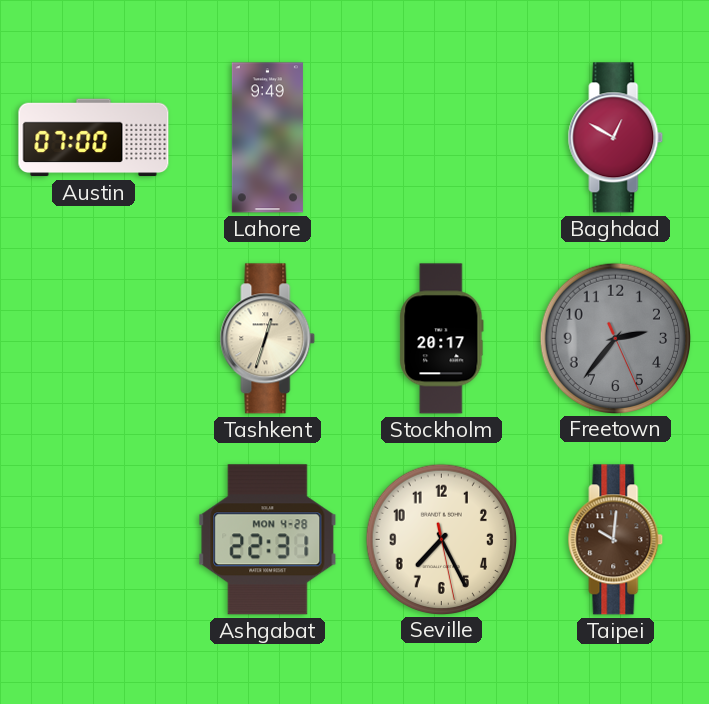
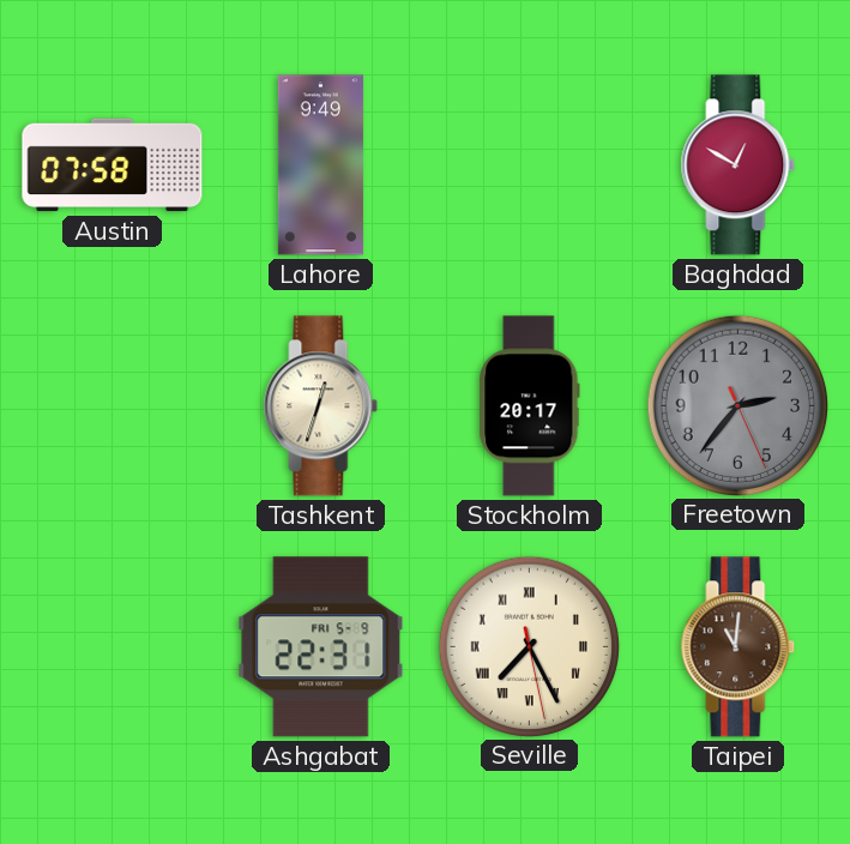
Austin: 07:00 -> 07:58 (113, 165)
Ashgabat date: MON 4-28 -> FRI 5-9 (321, 647)
Seville numerals: Arabic -> Roman (529, 646)
Taipei: 10:01 -> 11:01 (739, 647)
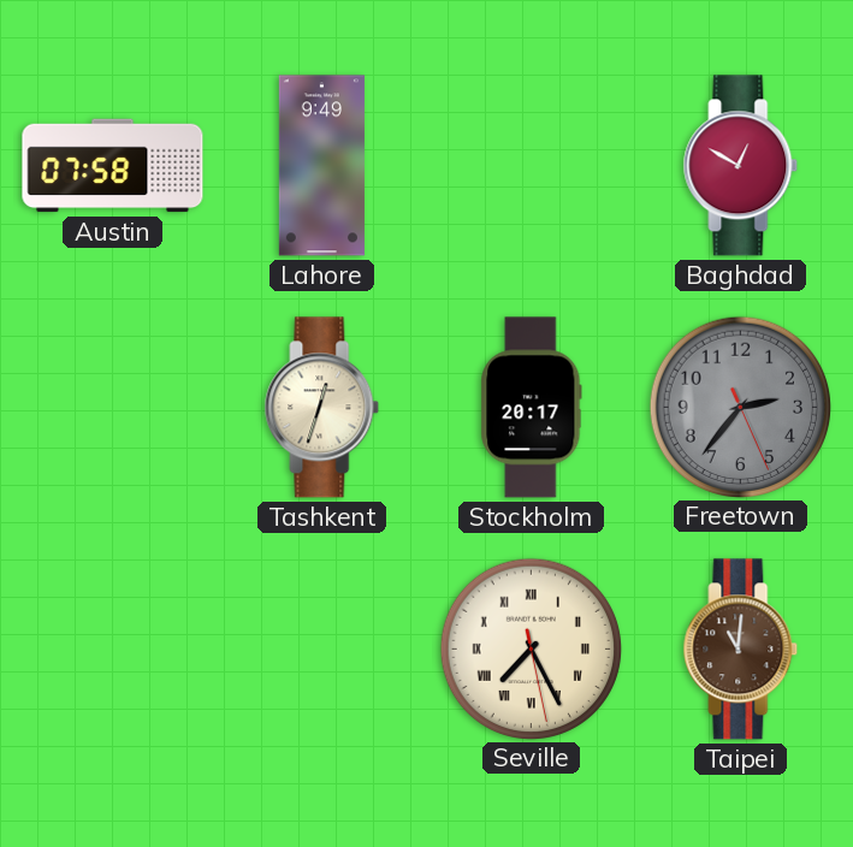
Ashgabat: 22:31 -> none (321, 647)
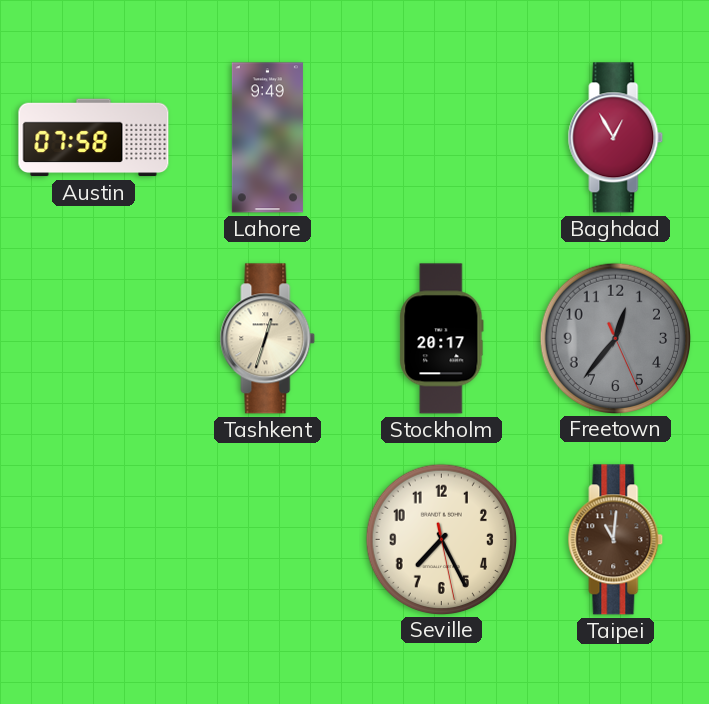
Baghdad: 12:50 -> 12:55 (616, 138)
Freetown: 2:36 -> 12:36 (615, 338)
Seville numerals: Roman -> Arabic (441, 539)
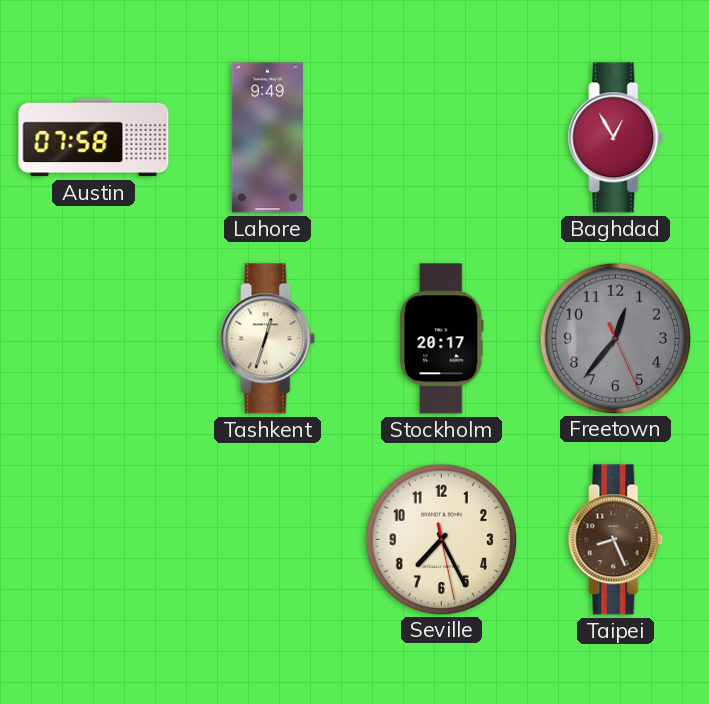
Taipei: 11:01 -> 8:26 (616, 540)
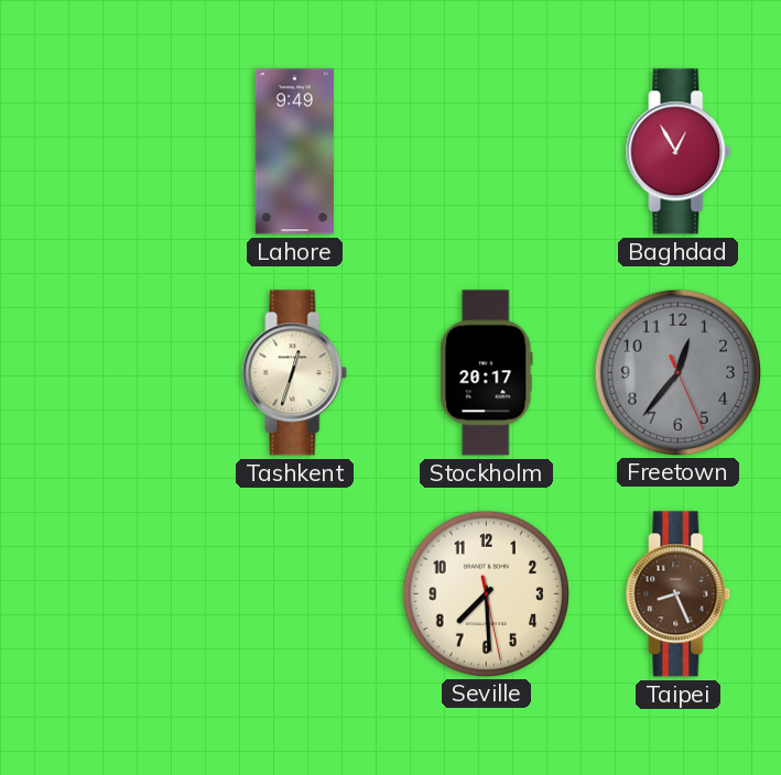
Austin: 07:58 -> none (94, 138)
Seville: 7:25 -> 7:29 (486, 593)
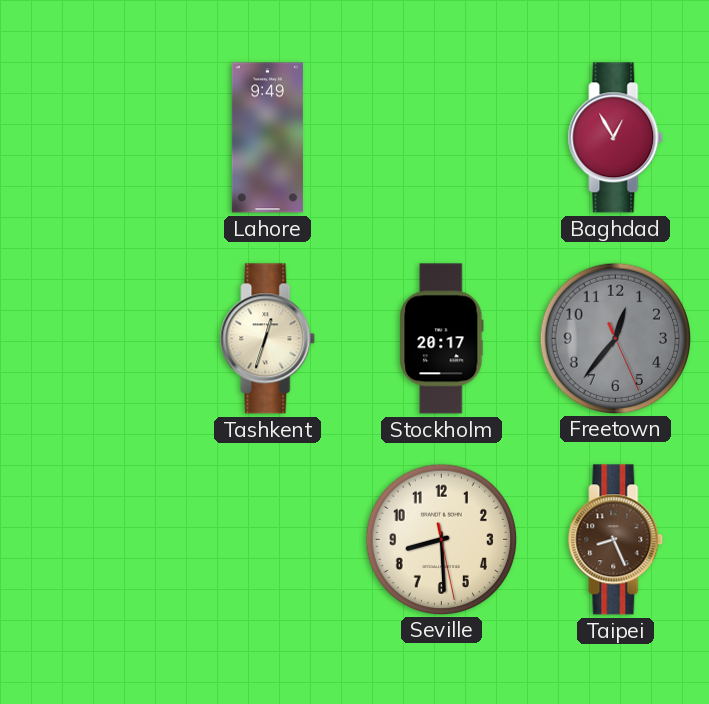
Seville: 7:29 -> 8:29 (441, 539)
